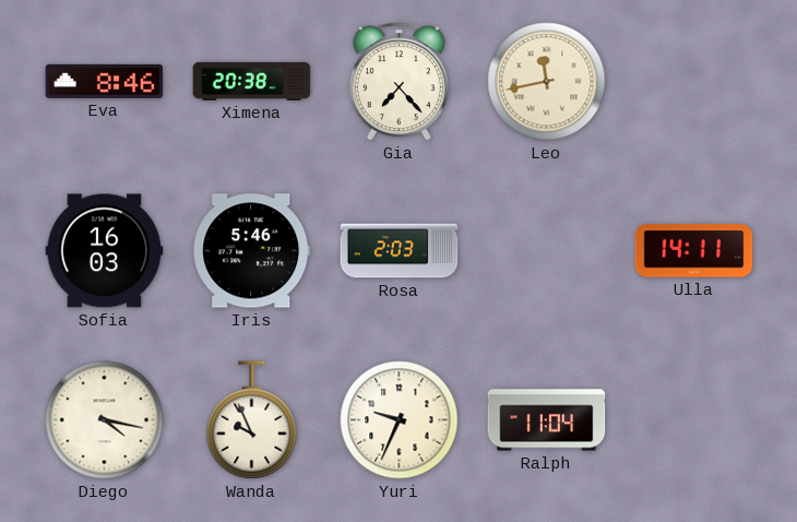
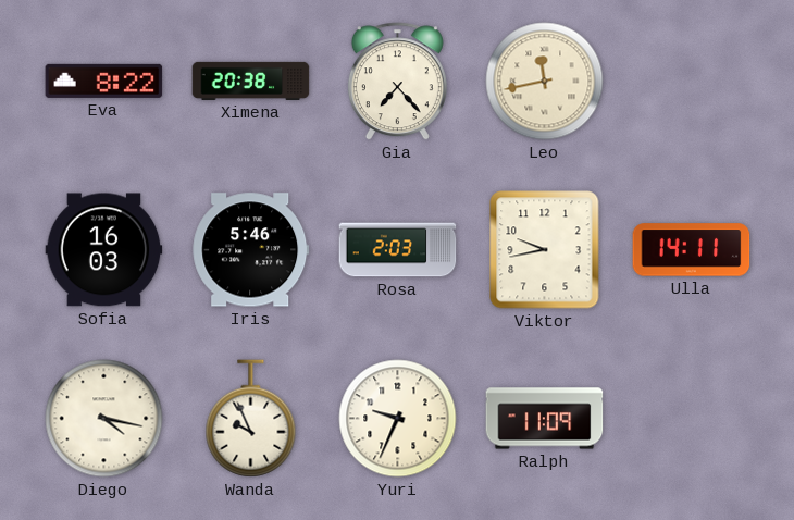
Eva: 8:46 -> 8:22 (104, 81)
Viktor: none -> 9:43 (545, 250)
Ralph: 11:04 -> 11:09 (545, 419)
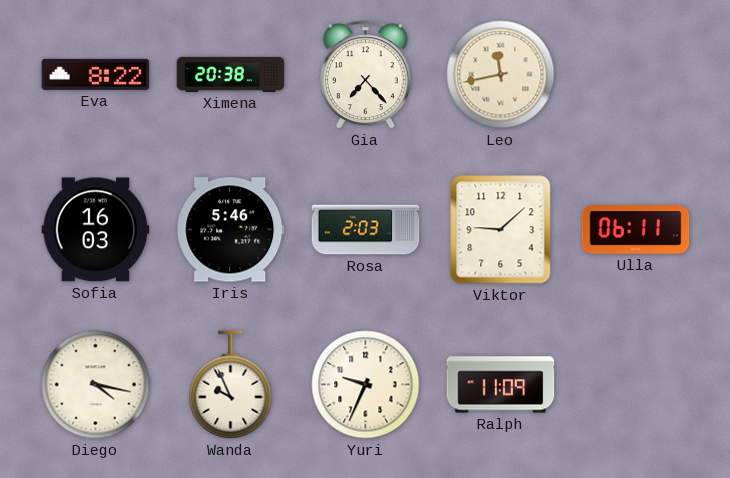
Viktor: 9:43 -> 9:08 (501, 230)
Ulla: 14:11 -> 06:11 (636, 230)
